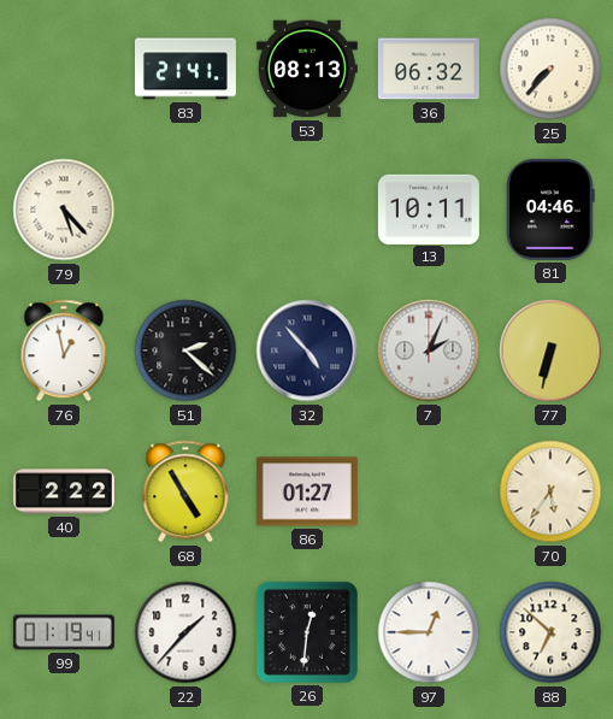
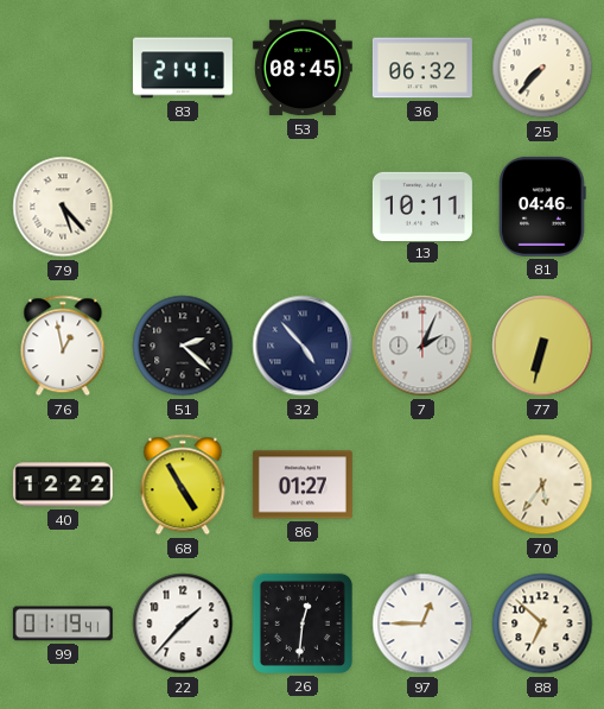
53: 08:13 -> 08:45 (303, 68)
40: 2:22 -> 12:22 (63, 485)
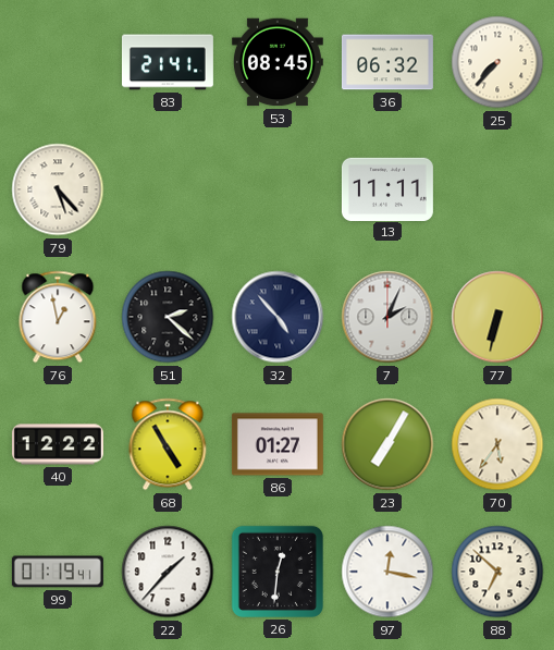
13: 10:11 -> 11:11 (387, 188)
81: 04:46 -> none (542, 207)
23: none -> 7:05 (387, 444)
97: 12:45 -> 12:17 (387, 572)
